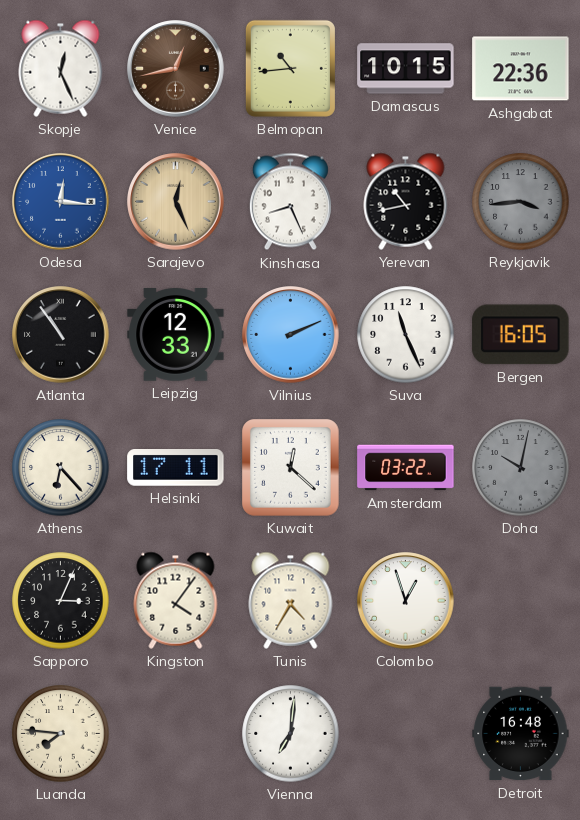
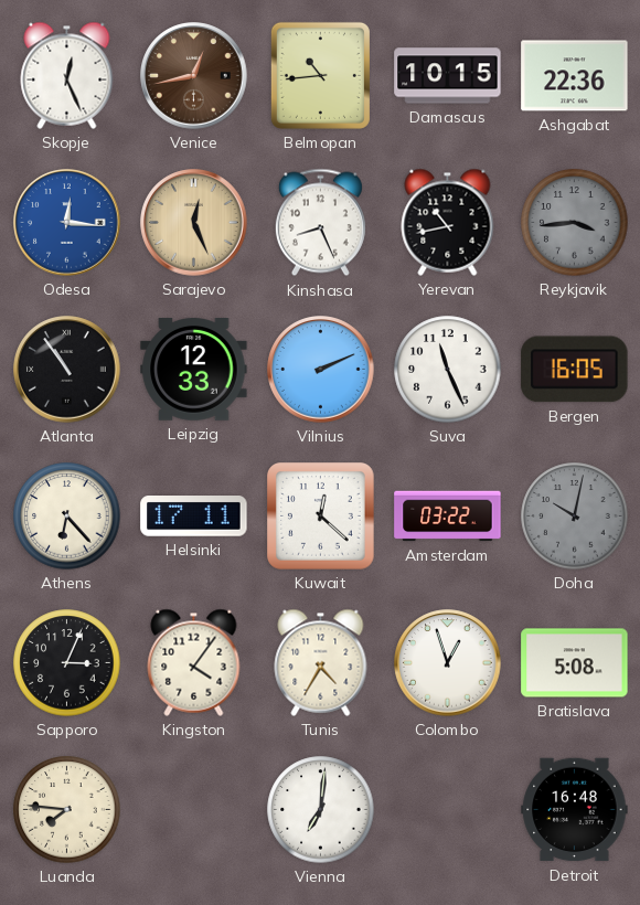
Bratislava: none -> 5:08 (575, 663)
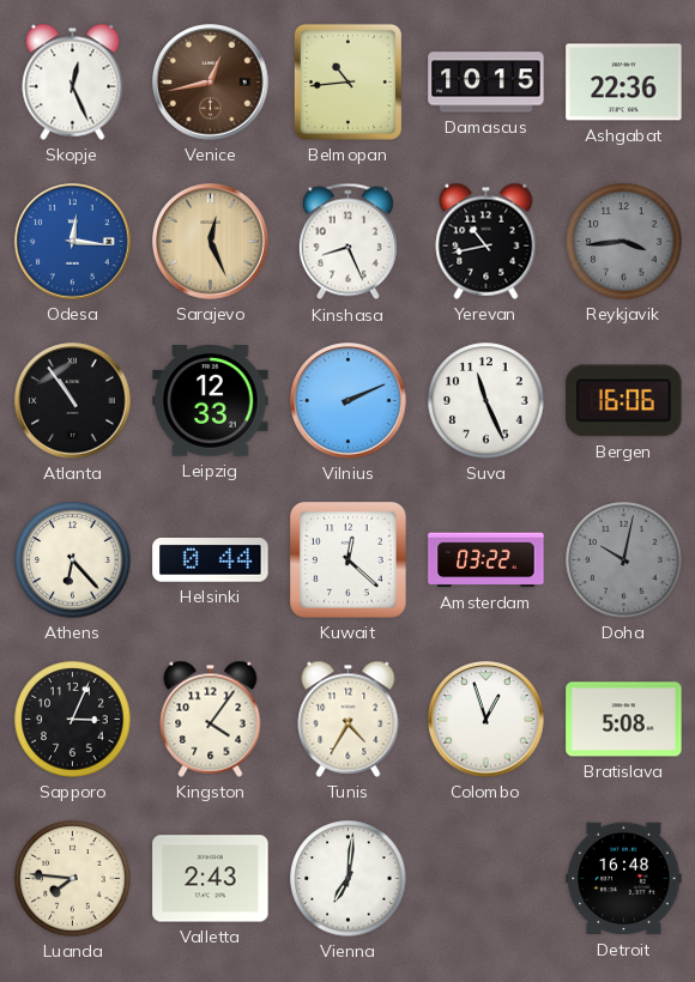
Bergen: 16:05 -> 16:06 (624, 401)
Helsinki: 17:11 -> 0:44 (211, 560)
Valletta: none -> 2:43 (211, 879)
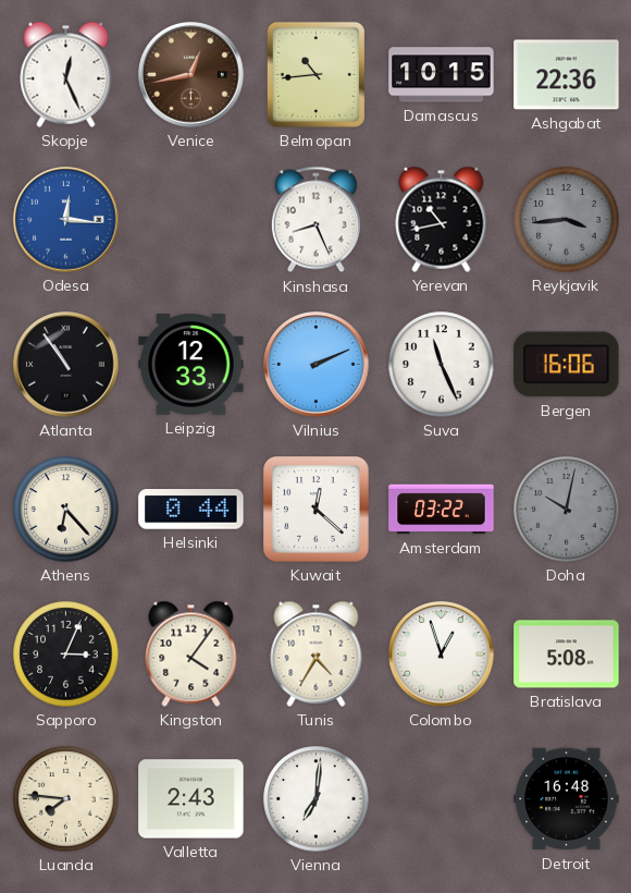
Sarajevo: 12:26 -> none (211, 242)
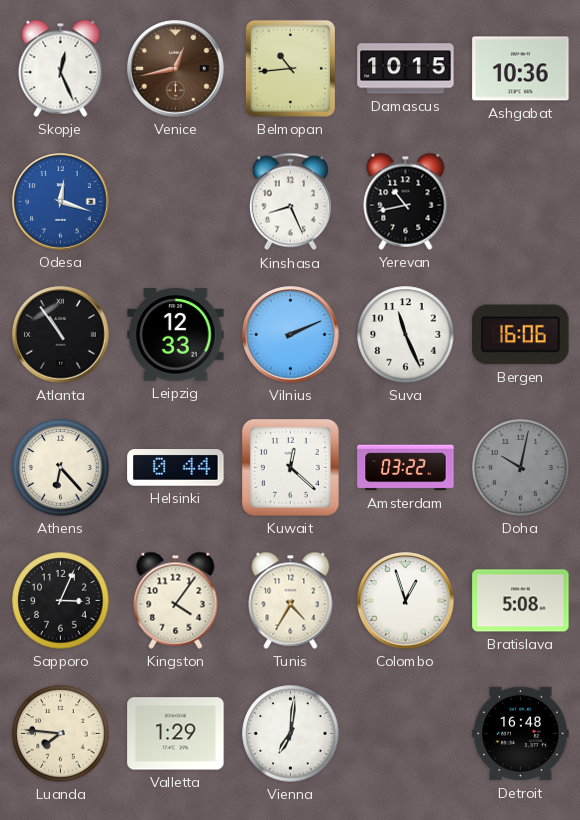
Ashgabat: 22:36 -> 10:36 (521, 69)
Odesa: 12:16 -> 12:18 (61, 202)
Reykjavik: 3:44 -> none (567, 220)
Valletta: 2:43 -> 1:29 (176, 734)
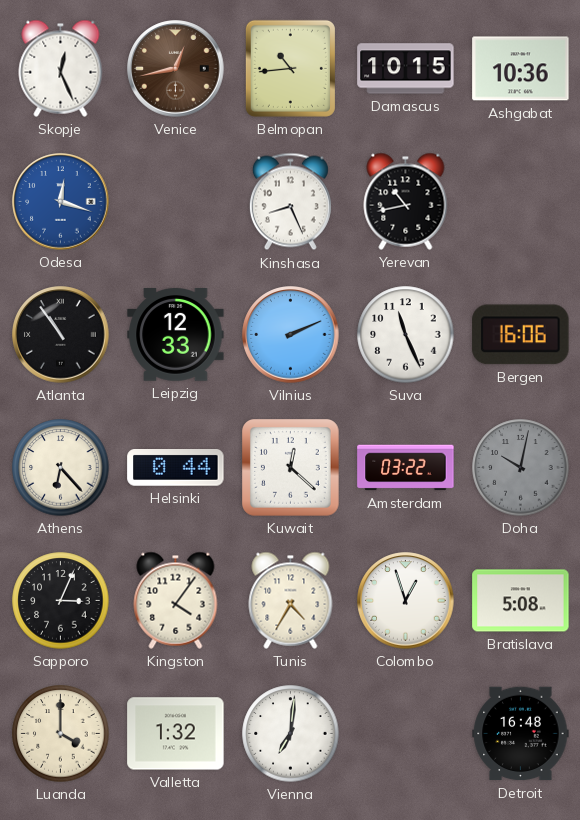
Luanda: 7:46 -> 4:00 (61, 734)
Valletta: 1:29 -> 1:32 (176, 734)
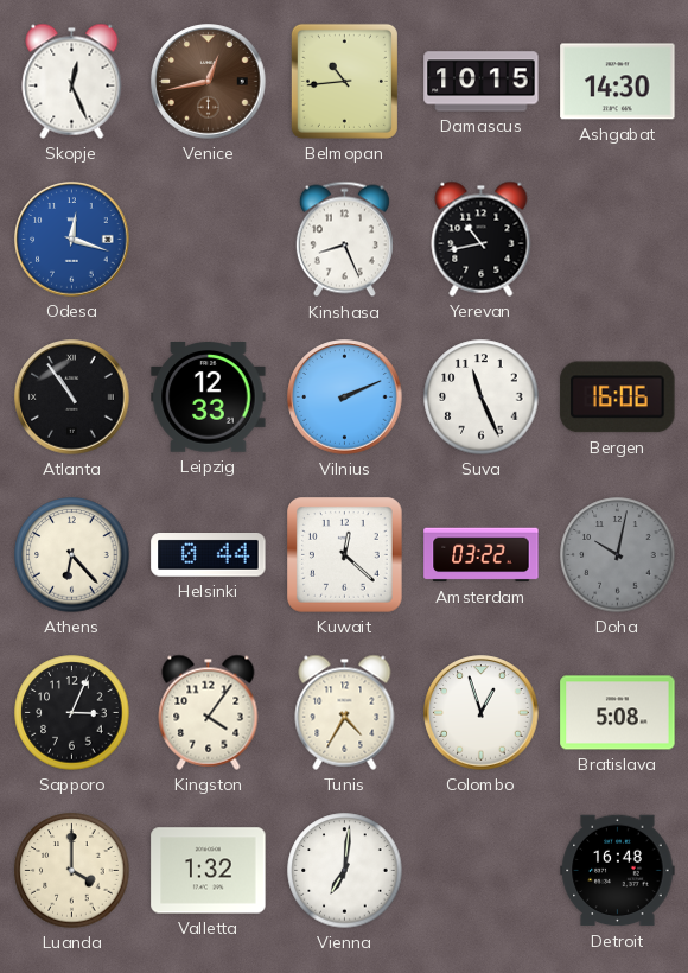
Ashgabat: 10:36 -> 14:30 (618, 82)
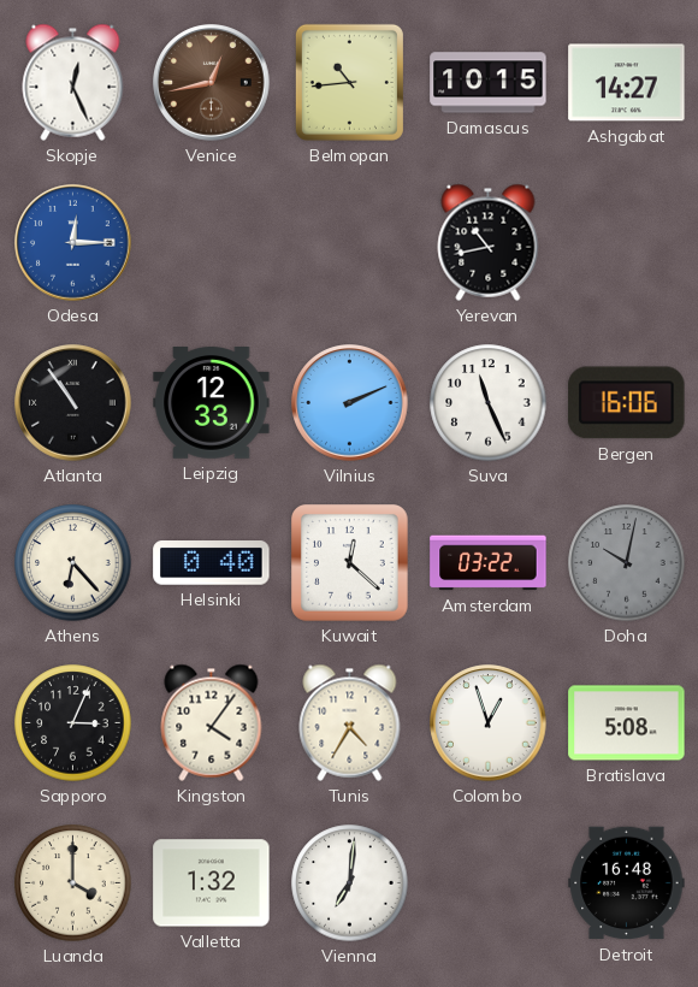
Ashgabat: 14:30 -> 14:27 (627, 83)
Odesa: 12:18 -> 12:15 (73, 243)
Kinshasa: 8:26 -> none (344, 240)
Helsinki: 0:44 -> 0:40 (212, 563)
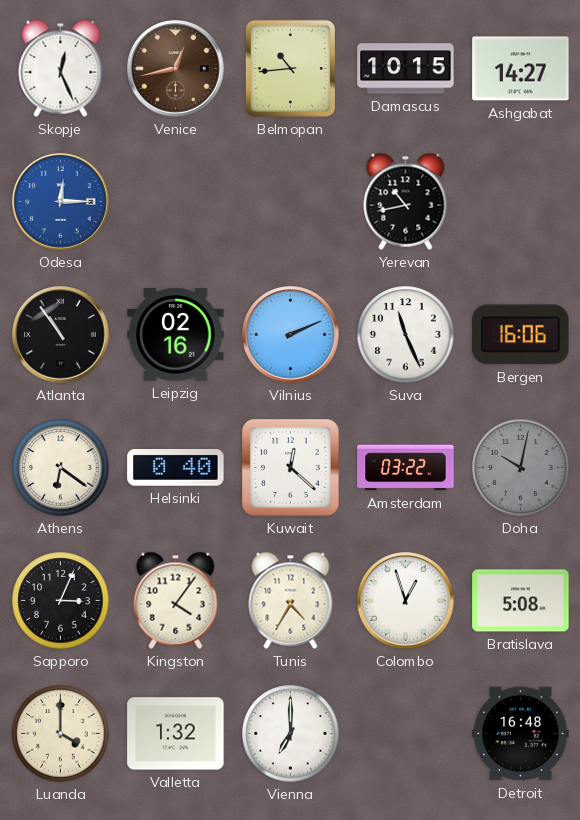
Leipzig: 12:33 -> 02:16 (176, 335)
Athens: 6:23 -> 6:21 (61, 468)
Vienna: 7:01 -> 7:00 (291, 734)
